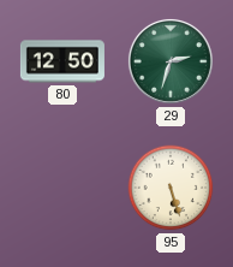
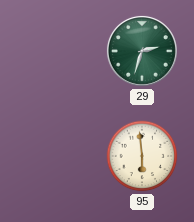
80: 12:50 -> none (62, 61)
95: 5:27 -> 5:59 (142, 156)
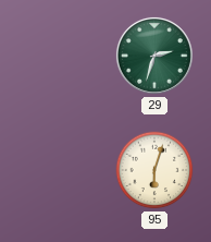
95: 5:59 -> 6:03 (154, 170)
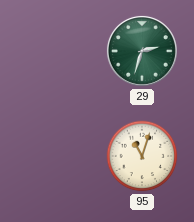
95: 6:03 -> 11:03 (142, 156)
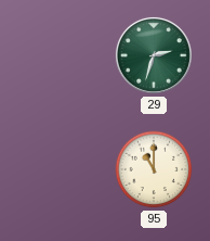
95: 11:03 -> 11:00 (154, 169)
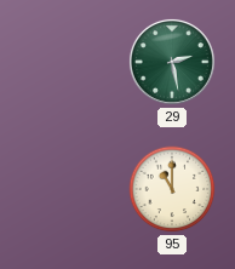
29: 2:33 -> 2:28 (172, 62)
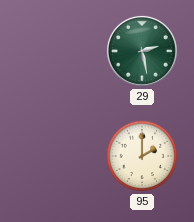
95: 11:00 -> 2:00 (142, 156)
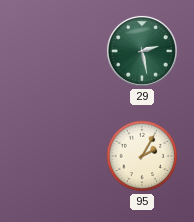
95: 2:00 -> 2:05 (142, 156)
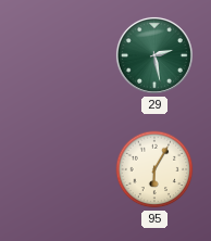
95: 2:05 -> 6:05 (154, 169)
